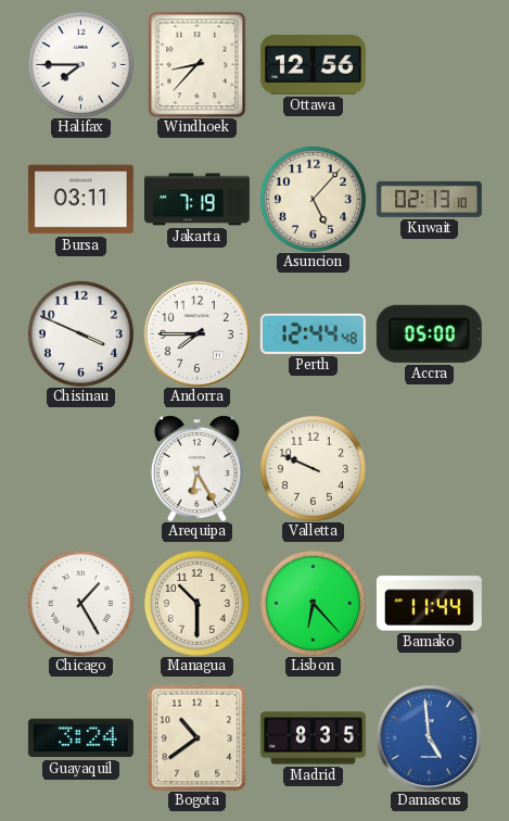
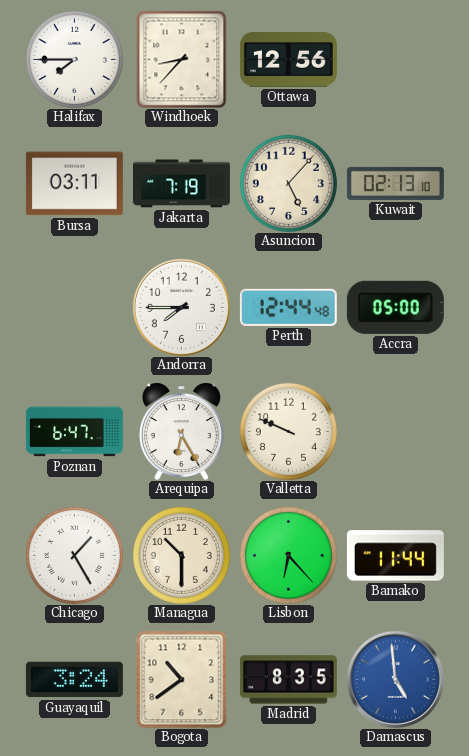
Chisinau: 3:49 -> none (80, 333)
Poznan: none -> 6:47 (74, 432)
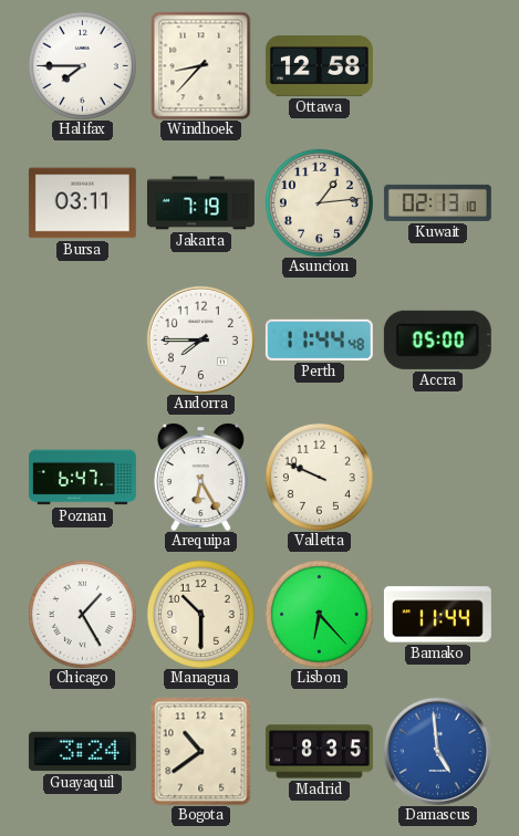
Ottawa: 12:56 -> 12:58 (319, 66)
Asuncion: 5:07 -> 1:14 (319, 202)
Perth: 12:44 -> 11:44 (319, 339)
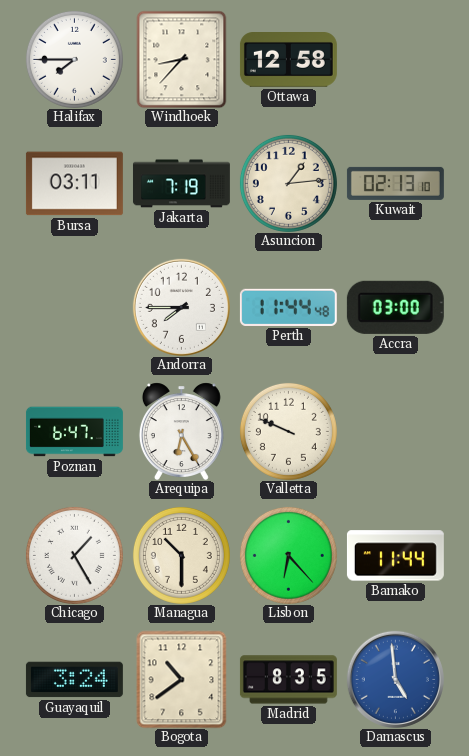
Accra: 05:00 -> 03:00 (395, 307)
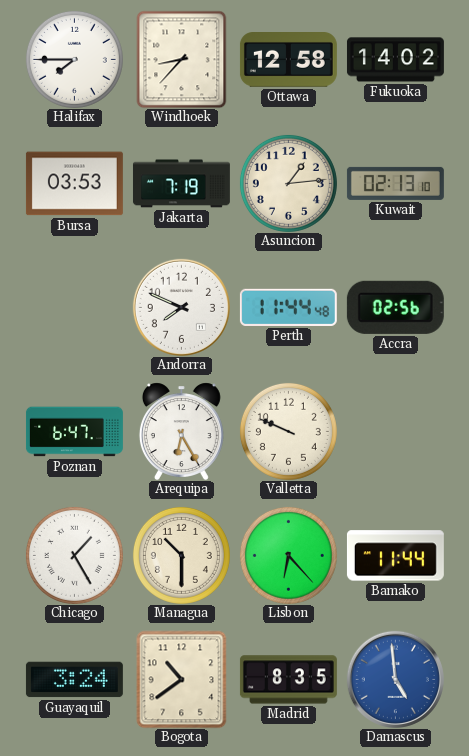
Fukuoka: none -> 14:02 (395, 60)
Bursa: 03:11 -> 03:53 (74, 184)
Andorra: 7:45 -> 7:49 (181, 307)
Accra: 03:00 -> 02:56 (395, 307)
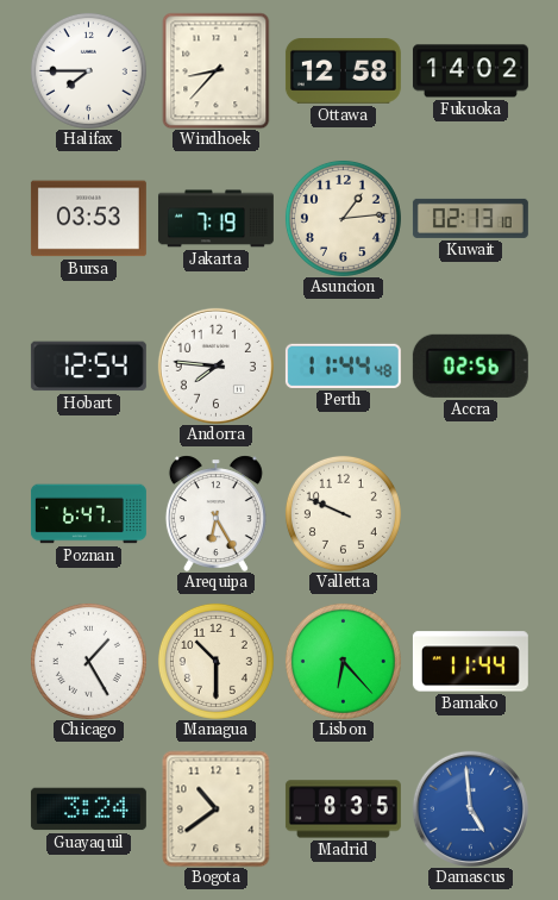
Hobart: none -> 12:54 (88, 367)
Andorra: 7:49 -> 7:46 (215, 365)
